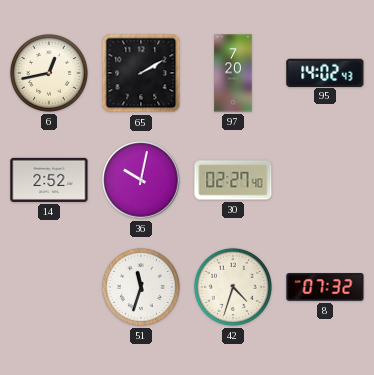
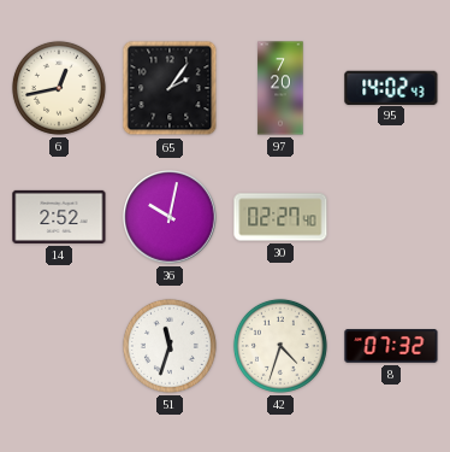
65: 2:10 -> 2:06 (170, 88)
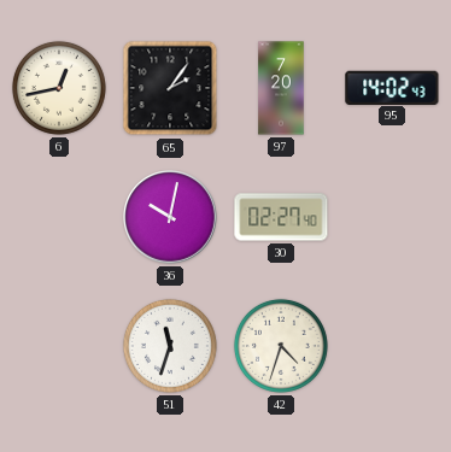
14: 2:52 -> none (59, 217)
8: 07:32 -> none (391, 346)
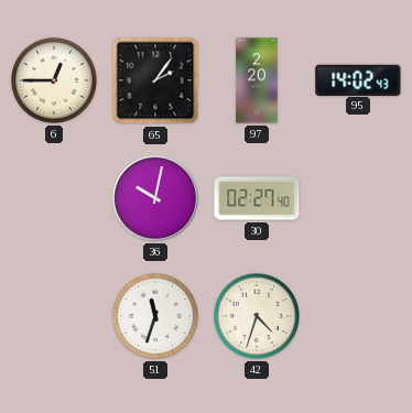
6: 12:43 -> 12:45 (54, 80)
97: 7:20 -> 2:20 (257, 80)
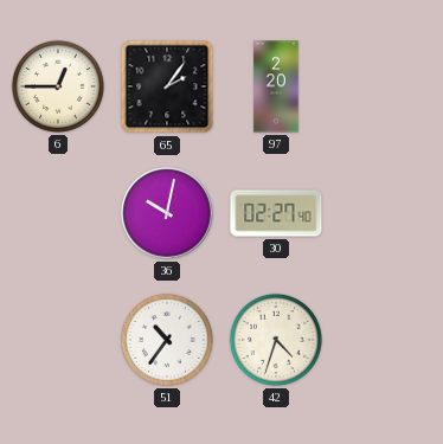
95: 14:02 -> none (358, 79)
51: 11:33 -> 10:36 (167, 340)
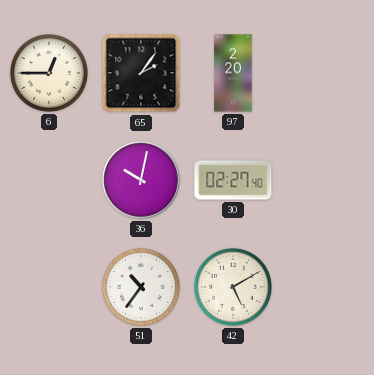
42: 4:33 -> 5:10 (233, 287)
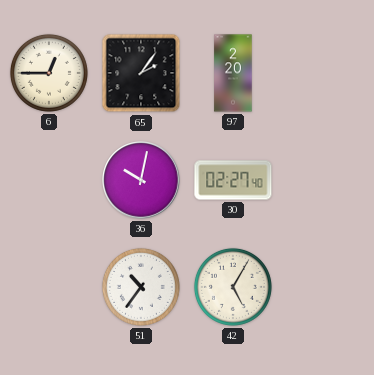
42: 5:10 -> 5:05 (233, 287)
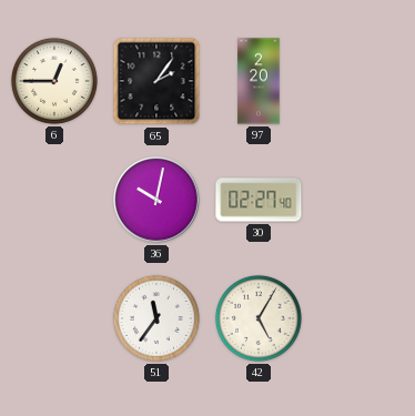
51: 10:36 -> 11:36 (156, 318)
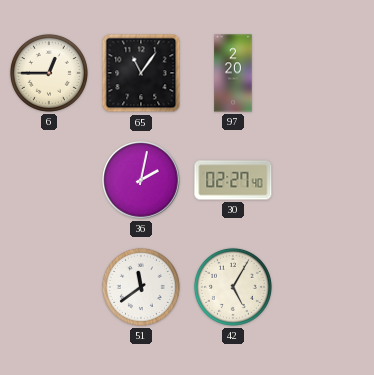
65: 2:06 -> 11:06 (141, 73)
36: 10:02 -> 2:02 (141, 180)
51: 11:36 -> 11:39 (141, 287)
